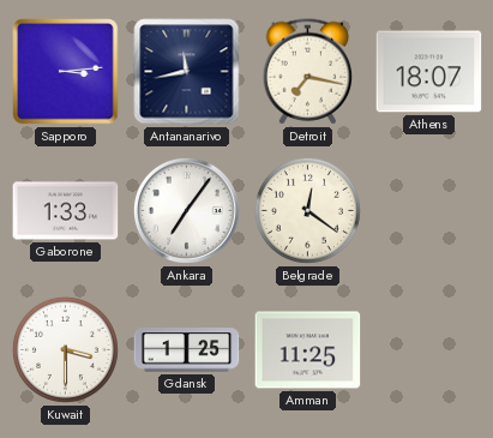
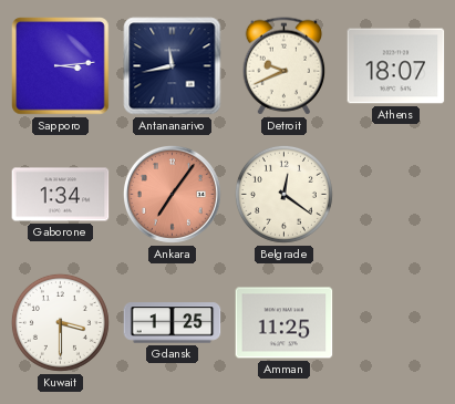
Detroit: 7:17 -> 9:41 (285, 66)
Gaborone: 1:33 -> 1:34 (61, 195)
Ankara dial: white -> salmon (172, 194)
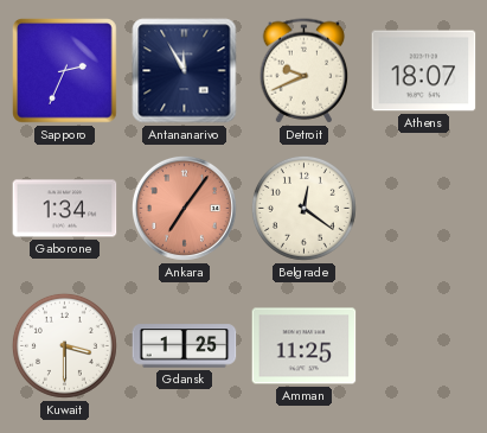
Sapporo: 3:14 -> 2:34 (65, 71)
Antananarivo: 11:43 -> 11:55 (185, 71)
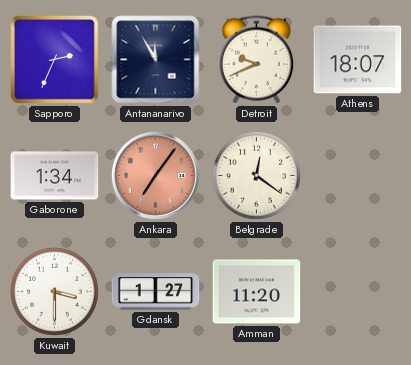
Gdansk: 1:25 -> 1:27 (156, 292)
Amman: 11:25 -> 11:20 (257, 292)
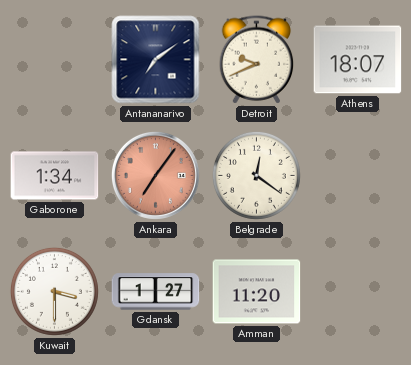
Sapporo: 2:34 -> none (55, 60)
Antananarivo: 11:55 -> 7:09 (156, 60)
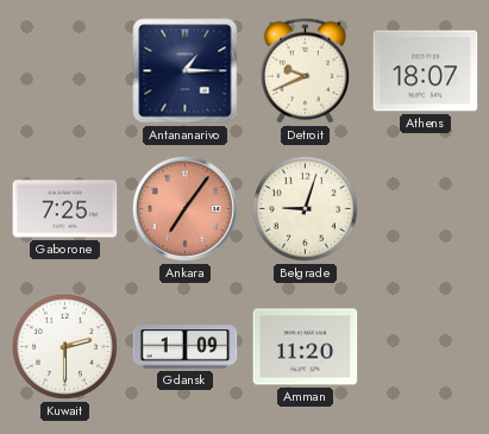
Antananarivo: 7:09 -> 1:15 (186, 71)
Gaborone: 1:34 -> 7:25 (65, 209)
Belgrade: 12:21 -> 9:03 (305, 208)
Kuwait: 3:30 -> 2:30 (64, 346)
Gdansk: 1:27 -> 1:09 (186, 347)
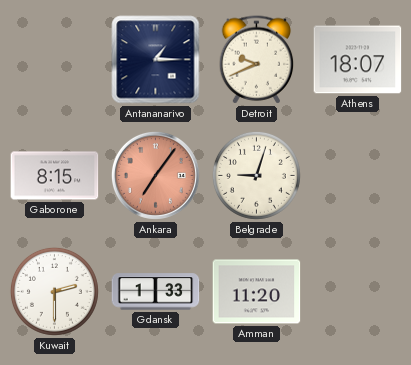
Gaborone: 7:25 -> 8:15 (55, 176)
Gdansk: 1:09 -> 1:33 (156, 292)
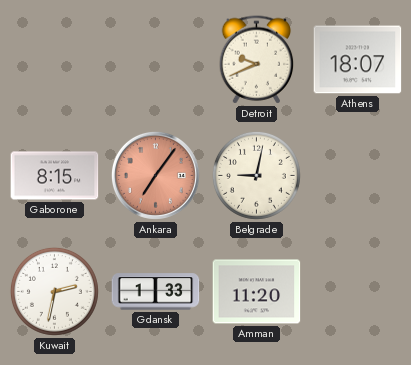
Antananarivo: 1:15 -> none (156, 60)
Belgrade: 9:03 -> 9:02 (256, 175)
Kuwait: 2:30 -> 2:32 (54, 291)
